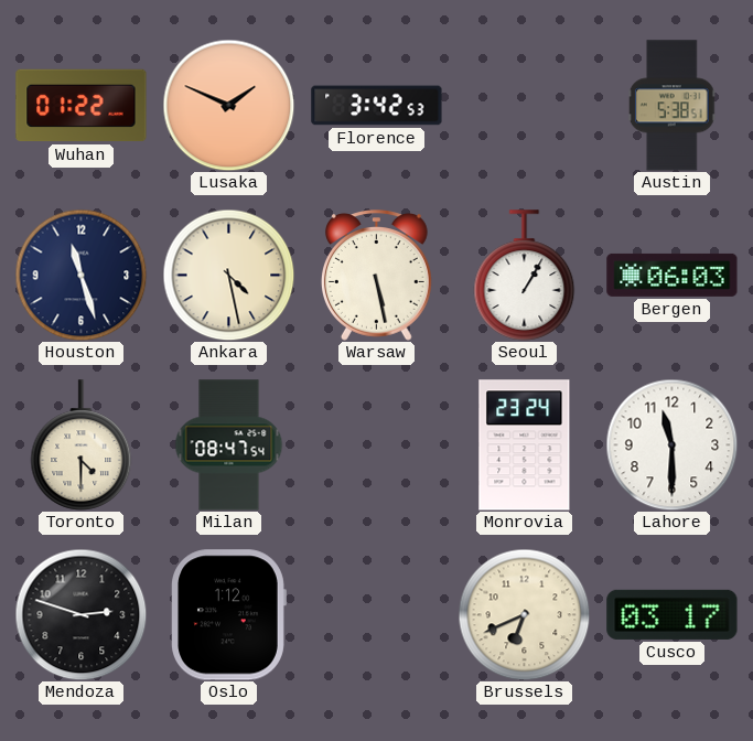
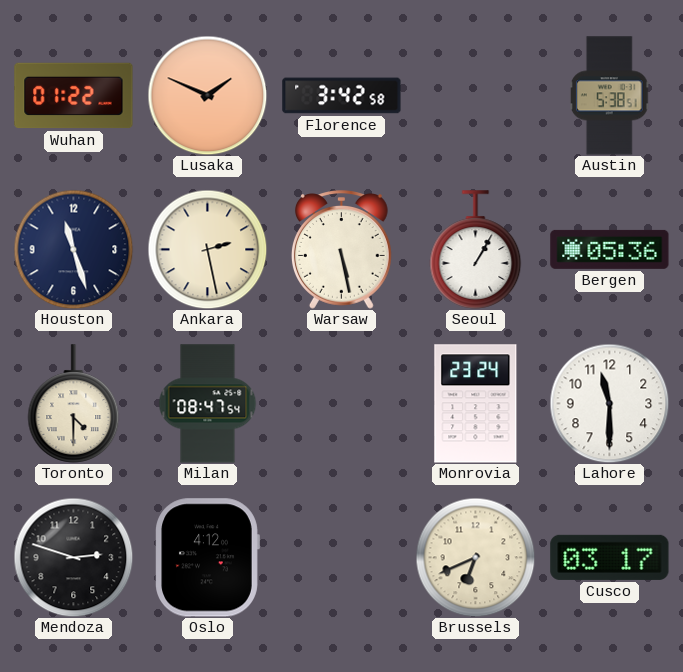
Florence: 3:42:53 -> 3:42:58 (342, 96)
Ankara: 4:28 -> 2:28 (207, 249)
Bergen: 06:03 -> 05:36 (610, 249)
Oslo: 1:12 -> 4:12 (207, 558)
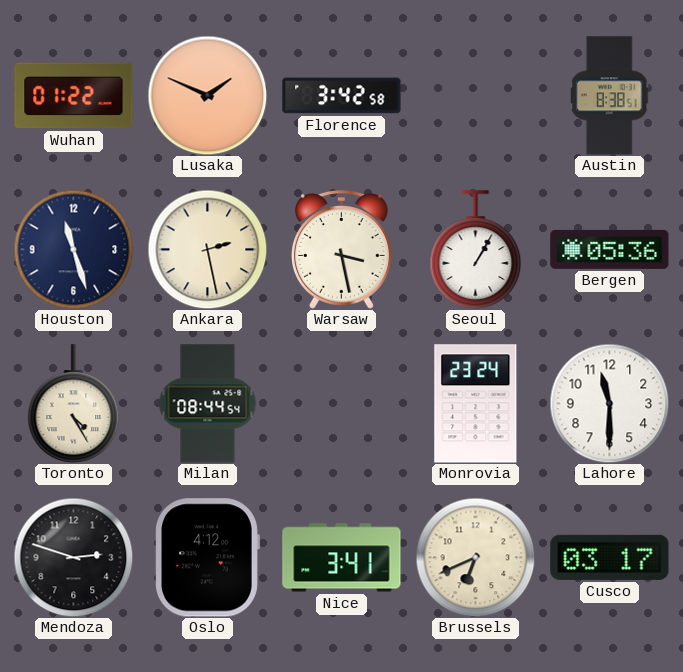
Austin: 5:38 -> 8:38 (609, 96)
Warsaw: 5:28 -> 3:28 (341, 250)
Toronto: 4:30 -> 4:25 (74, 404)
Milan: 08:47 -> 08:44 (208, 404)
Nice: none -> 3:41 (342, 558)
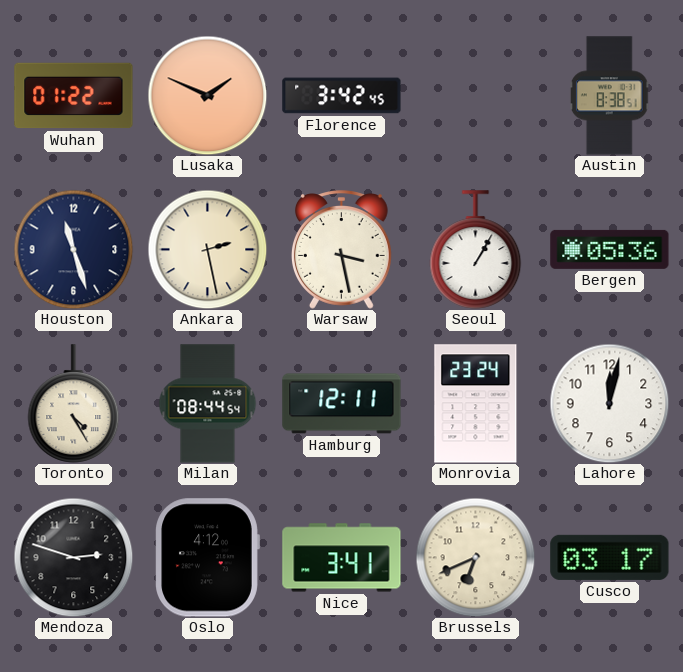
Florence: 3:42:58 -> 3:42:45 (342, 96)
Hamburg: none -> 12:11 (342, 404)
Lahore: 11:30 -> 12:02 (609, 403)
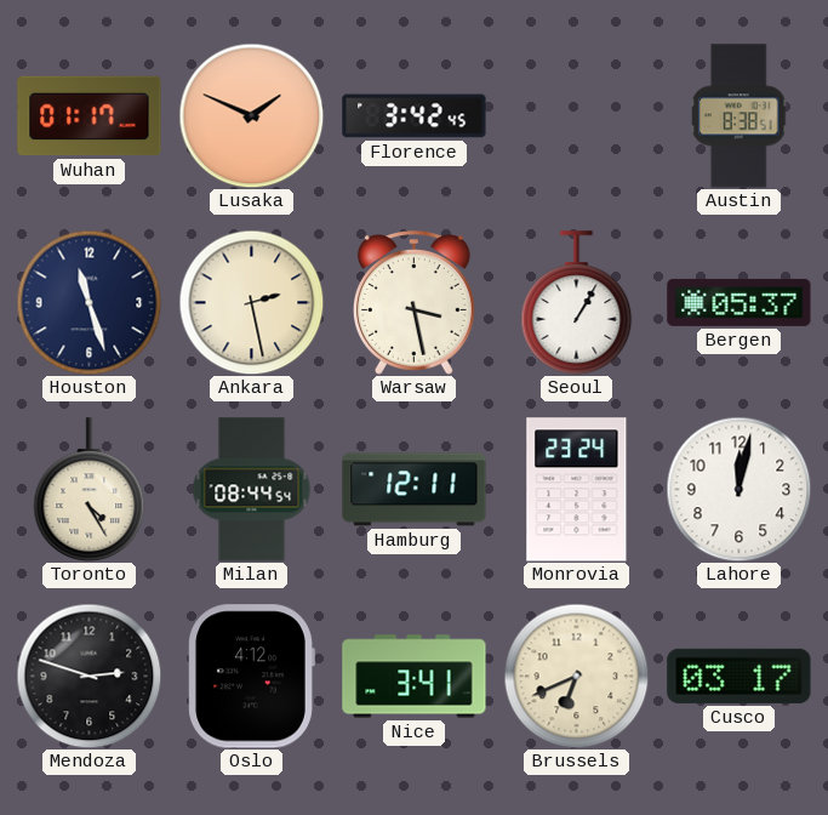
Wuhan: 01:22 -> 01:17 (90, 116)
Bergen: 05:36 -> 05:37 (740, 302)
